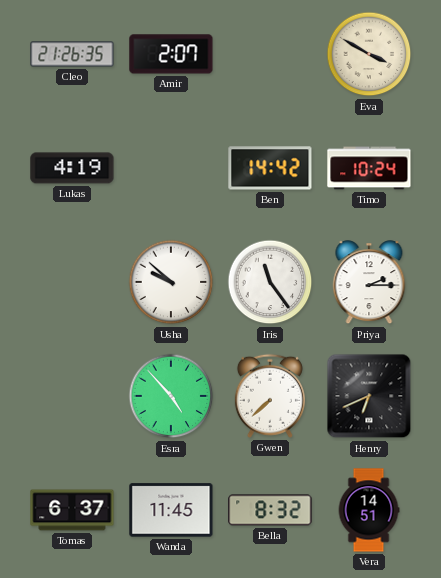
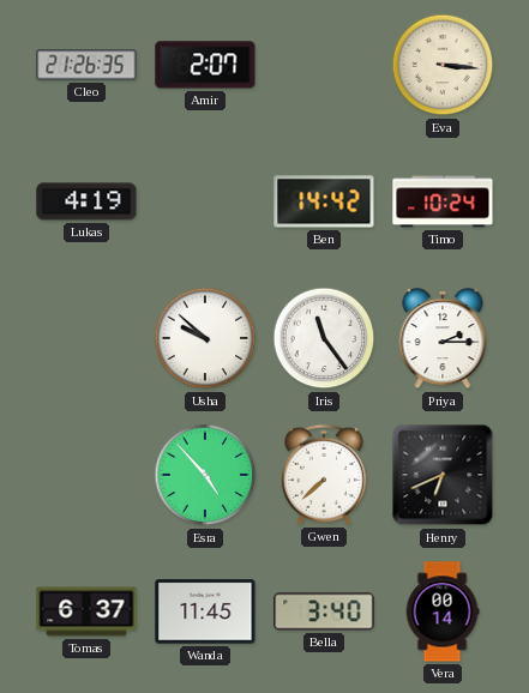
Eva: 3:50 -> 3:16 (443, 65)
Bella: 8:32 -> 3:40 (324, 611)
Vera: 14:51 -> 00:14 (443, 611)
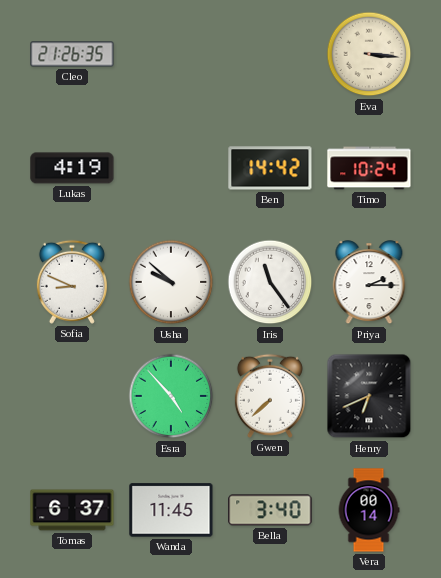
Amir: 2:07 -> none (205, 65)
Sofia: none -> 8:49 (72, 282)
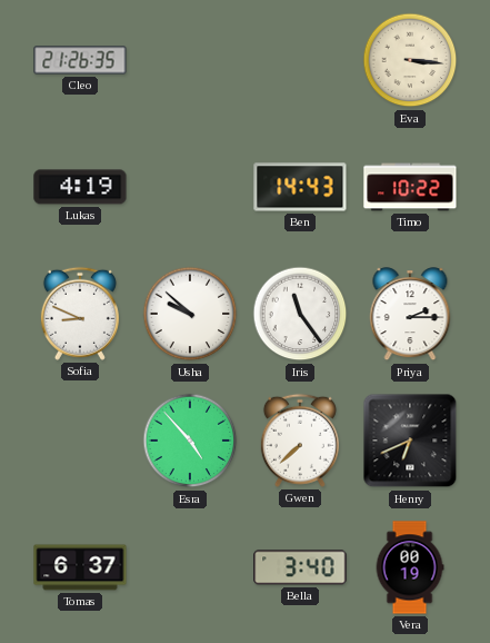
Ben: 14:42 -> 14:43 (300, 187)
Timo: 10:24 -> 10:22 (410, 187)
Wanda: 11:45 -> none (171, 510)
Vera: 00:14 -> 00:19 (410, 567)
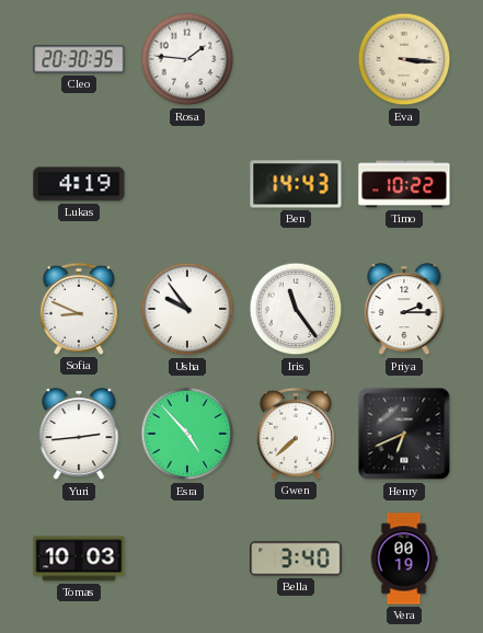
Cleo: 21:26 -> 20:30 (79, 59)
Rosa: none -> 1:46 (187, 59)
Usha: 9:52 -> 9:54 (187, 309)
Yuri: none -> 2:44 (79, 435)
Tomas: 6:37 -> 10:03 (79, 559)
